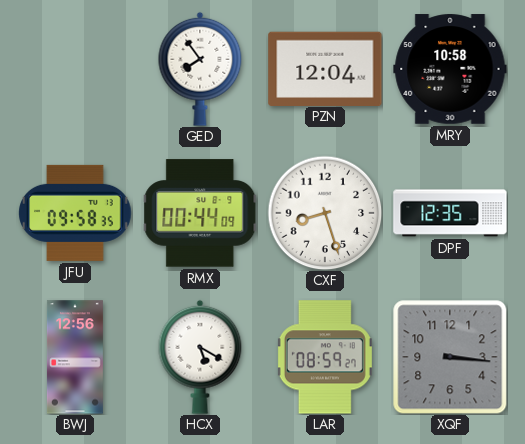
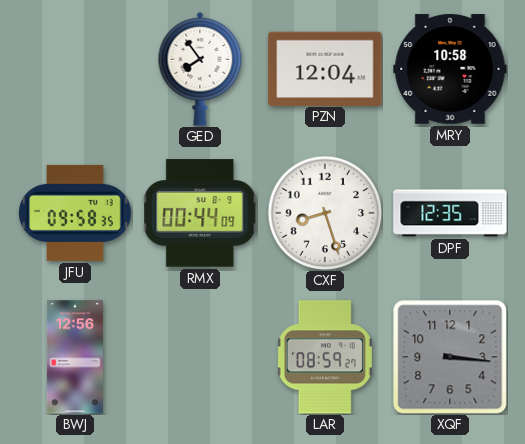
HCX: 5:20 -> none (200, 357)
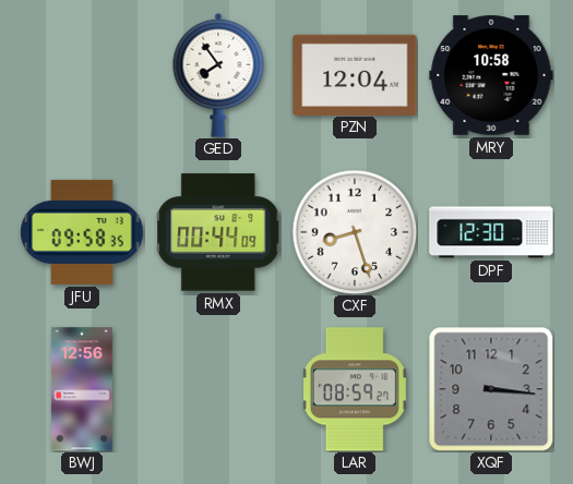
DPF: 12:35 -> 12:30 (491, 232)
